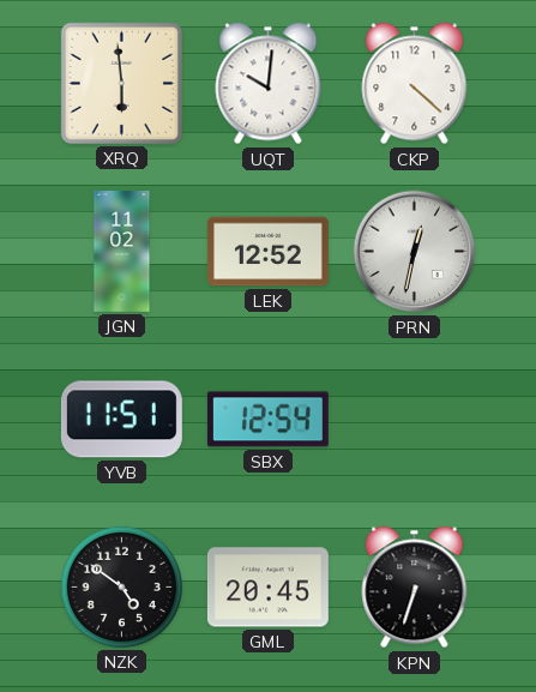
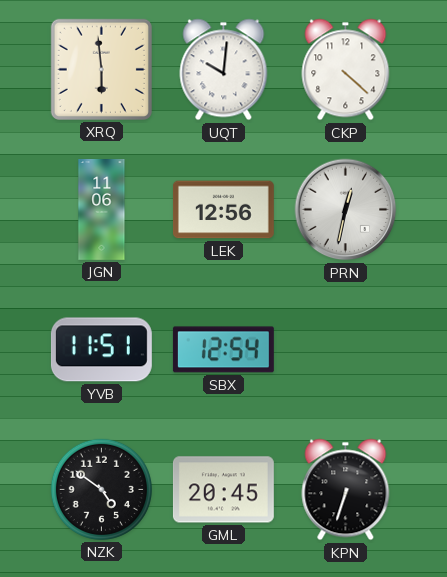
JGN: 11:02 -> 11:06 (102, 210)
LEK: 12:52 -> 12:56 (223, 210)
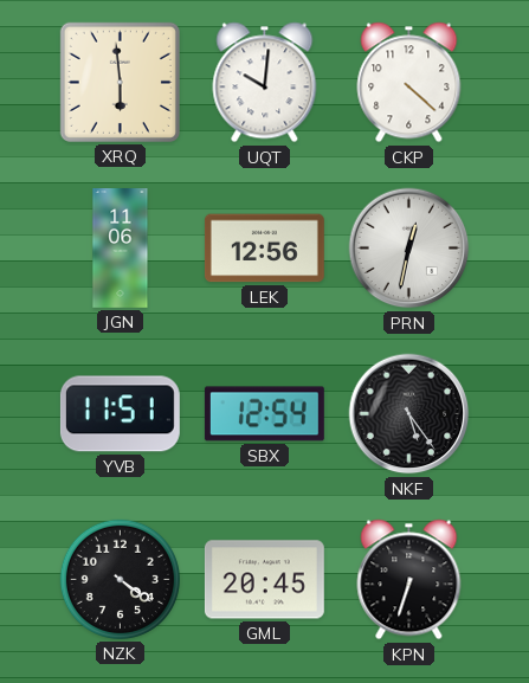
NKF: none -> 5:24 (409, 414)
NZK: 4:51 -> 4:21 (120, 579)
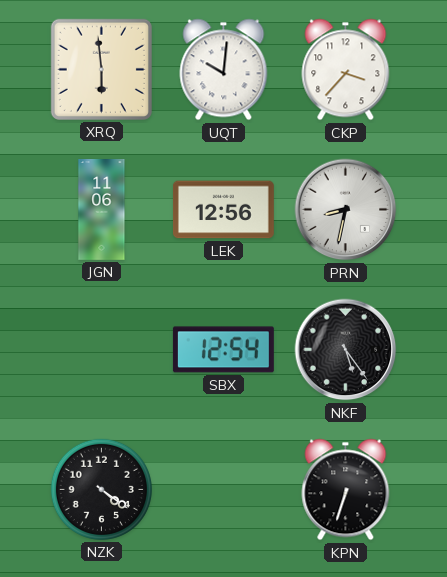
CKP: 4:22 -> 3:37 (346, 70)
PRN: 12:32 -> 8:32 (346, 210)
YVB: 11:51 -> none (120, 414)
GML: 20:45 -> none (264, 580)
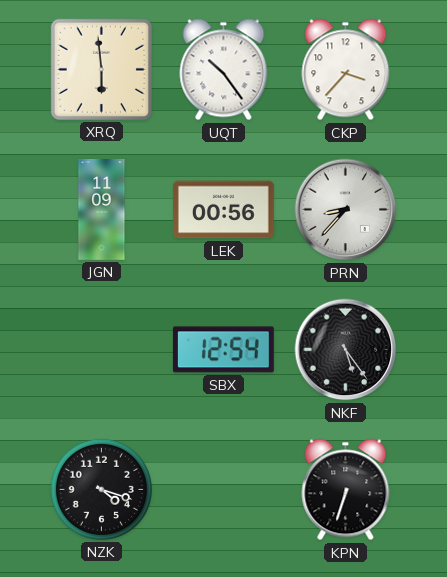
UQT: 10:01 -> 10:24 (224, 70)
JGN: 11:06 -> 11:09 (102, 210)
LEK: 12:56 -> 00:56 (223, 210)
PRN: 8:32 -> 8:37 (346, 210)
NZK: 4:21 -> 4:18 (101, 489)
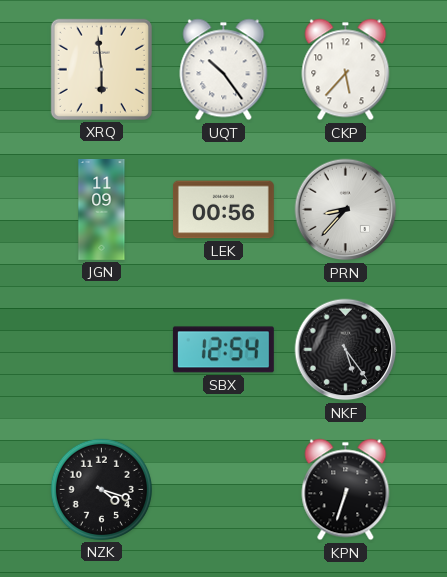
CKP: 3:37 -> 5:37 (346, 70)
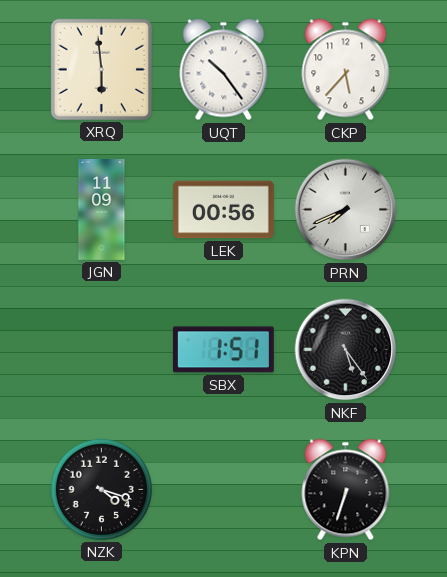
PRN: 8:37 -> 7:41 (346, 210)
SBX: 12:54 -> 1:51 (223, 350)
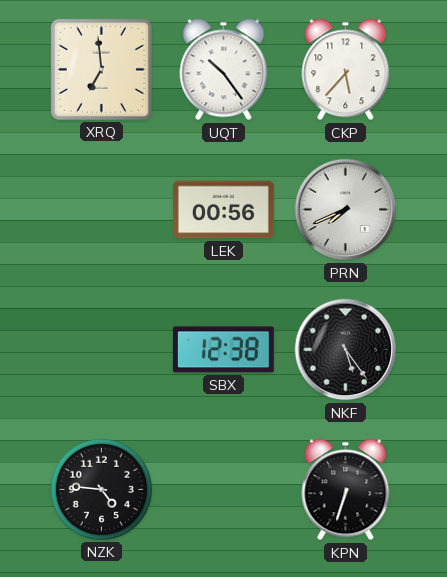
XRQ: 5:59 -> 6:59 (101, 69)
JGN: 11:09 -> none (102, 210)
SBX: 1:51 -> 12:38 (223, 350)
NZK: 4:18 -> 4:46 (101, 489)
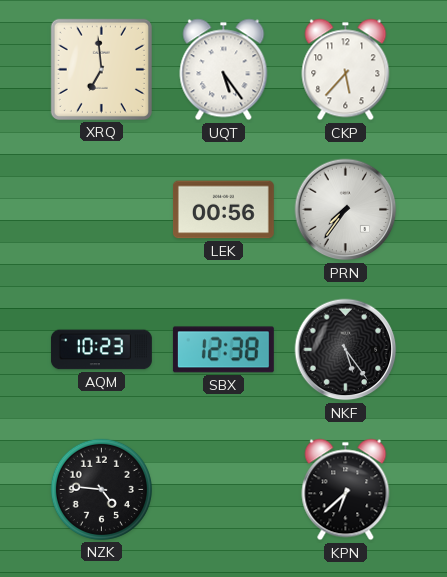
UQT: 10:24 -> 5:24 (224, 70)
PRN: 7:41 -> 7:36 (346, 210)
AQM: none -> 10:23 (101, 350)
KPN: 6:33 -> 6:38 (346, 490)
